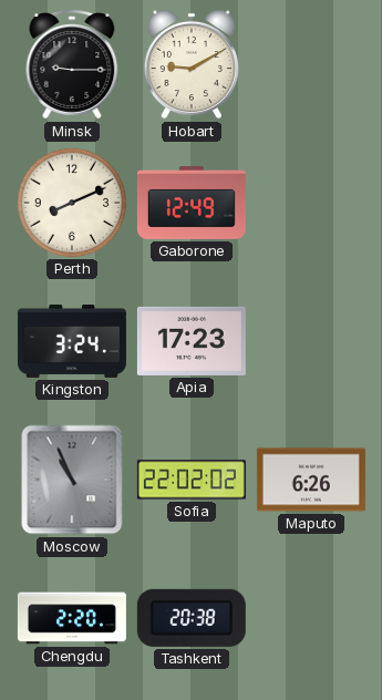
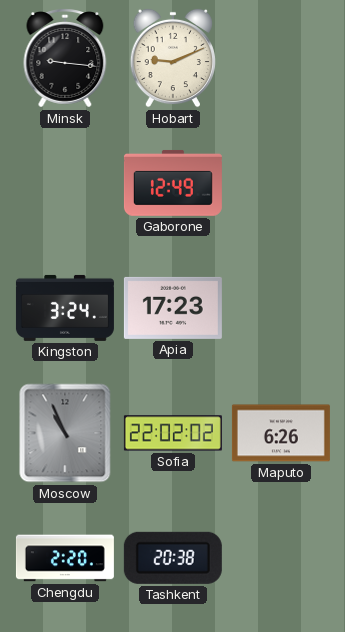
Minsk: 9:15 -> 9:16 (65, 58)
Hobart: 9:10 -> 9:11 (173, 58)
Perth: 8:11 -> none (72, 203)
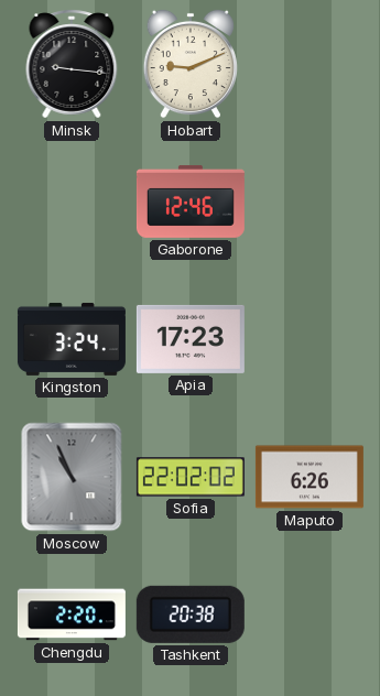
Gaborone: 12:49 -> 12:46 (191, 202)
